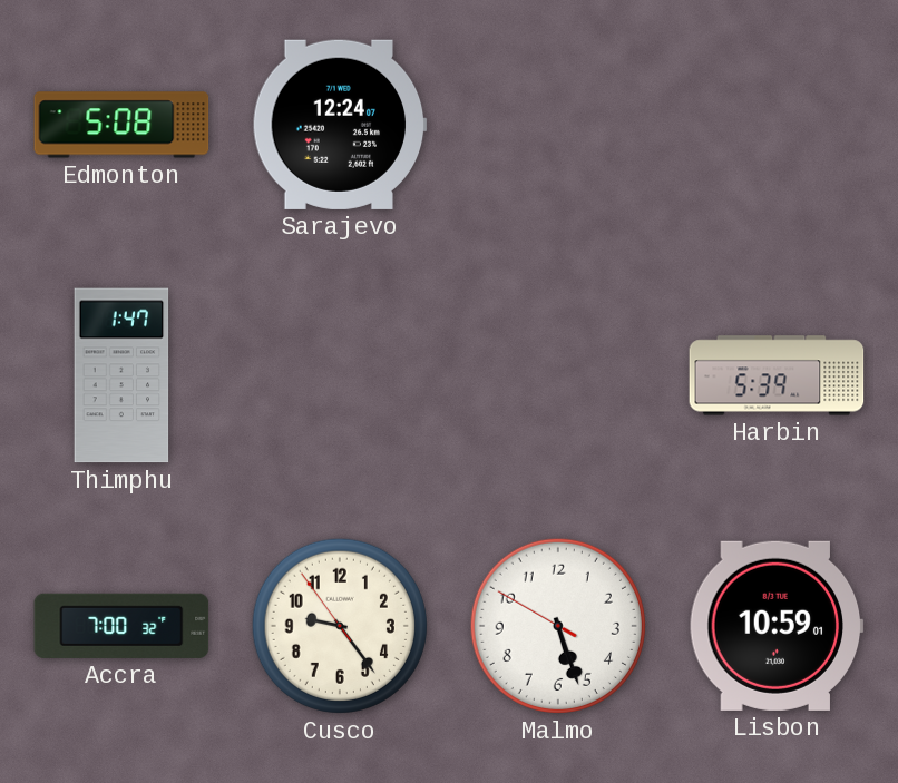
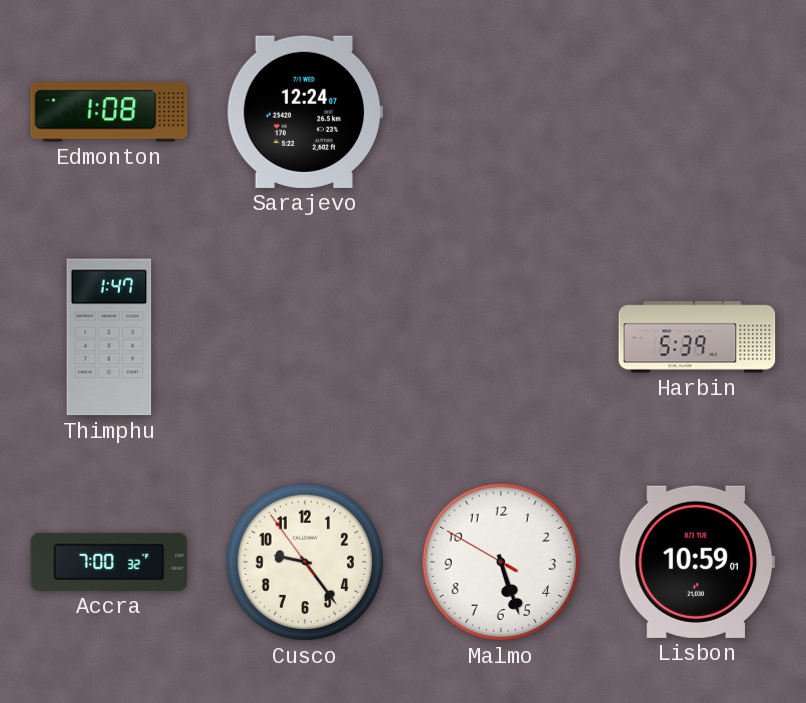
Edmonton: 5:08 -> 1:08 (109, 112)
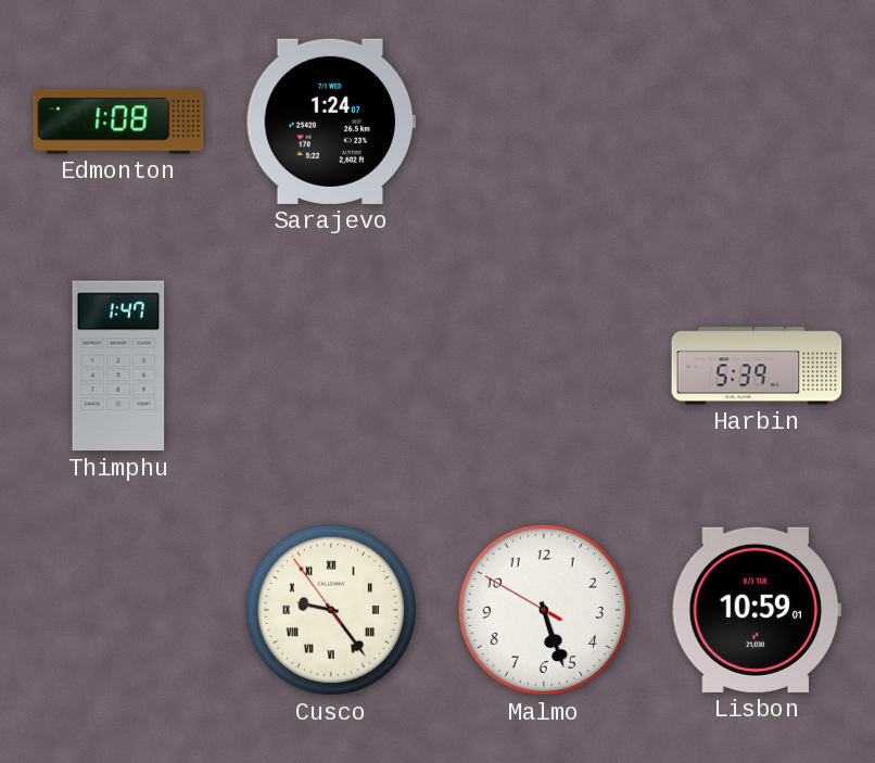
Sarajevo: 12:24 -> 1:24 (331, 122)
Accra: 7:00 -> none (109, 562)
Cusco numerals: Arabic -> Roman (331, 610)
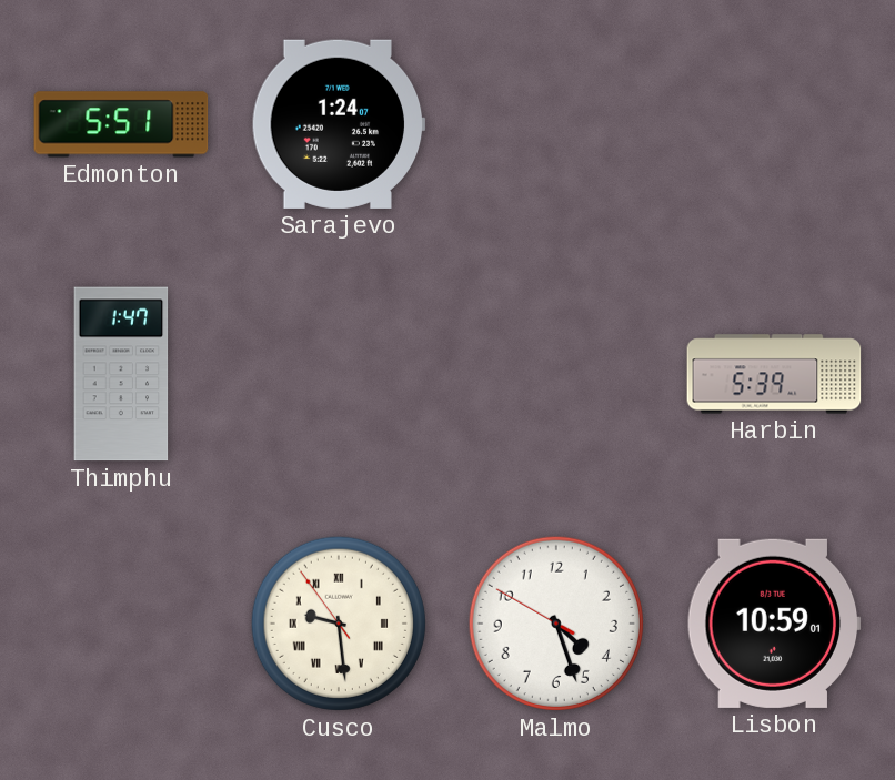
Edmonton: 1:08 -> 5:51 (121, 124)
Cusco: 9:23 -> 9:28 (339, 624)
Malmo: 5:26 -> 4:26 (556, 624)
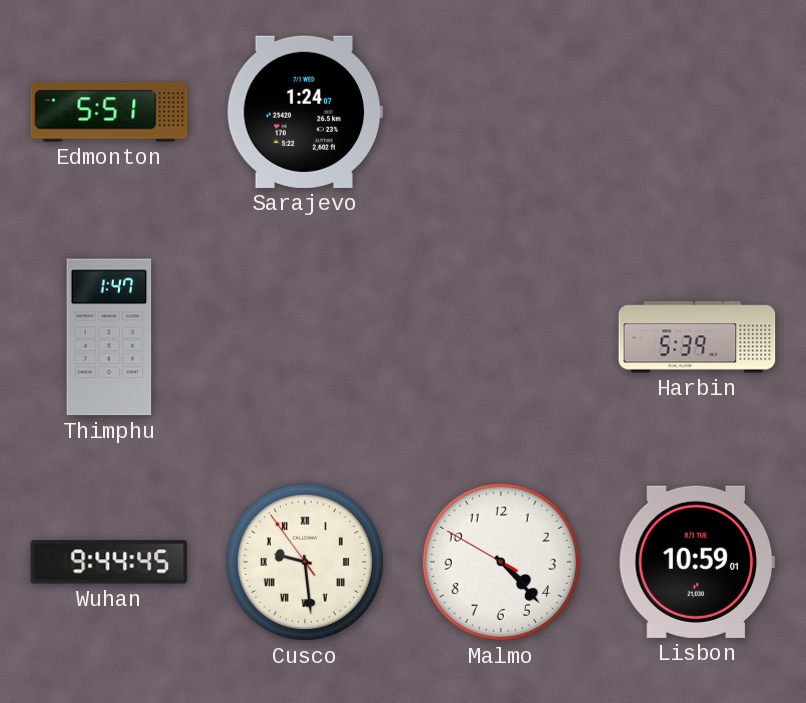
Wuhan: none -> 9:44 (109, 562)
Malmo: 4:26 -> 4:22 (501, 562)
